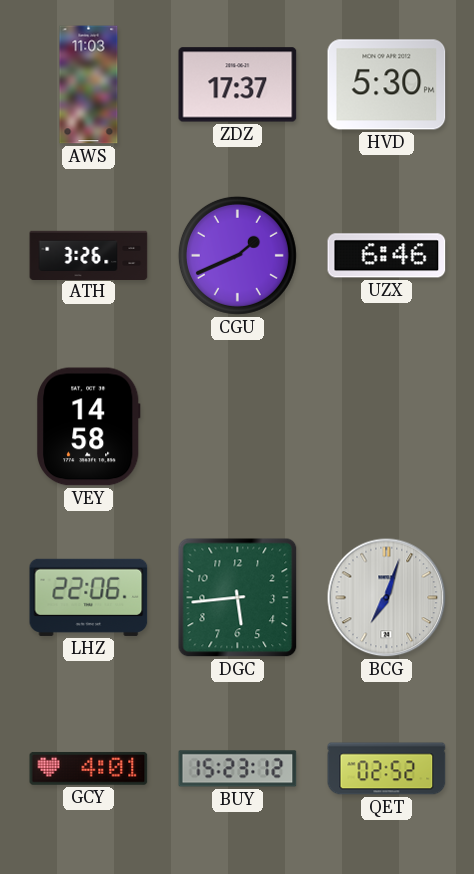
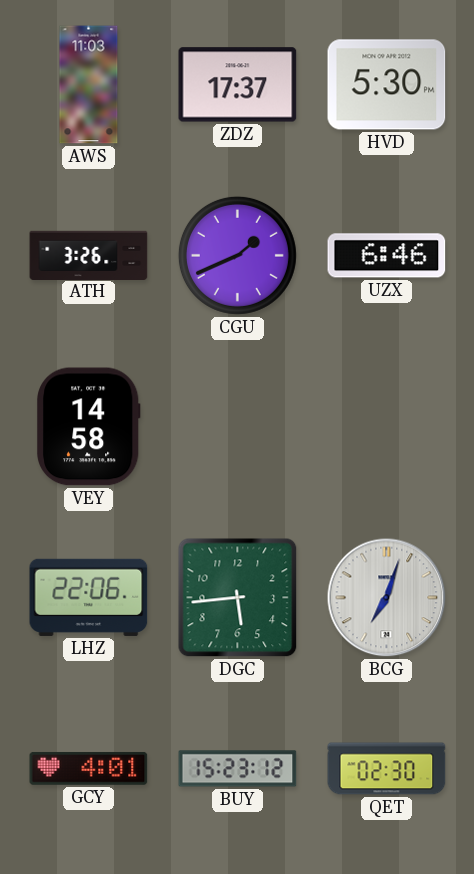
QET: 02:52 -> 02:30 (387, 769)
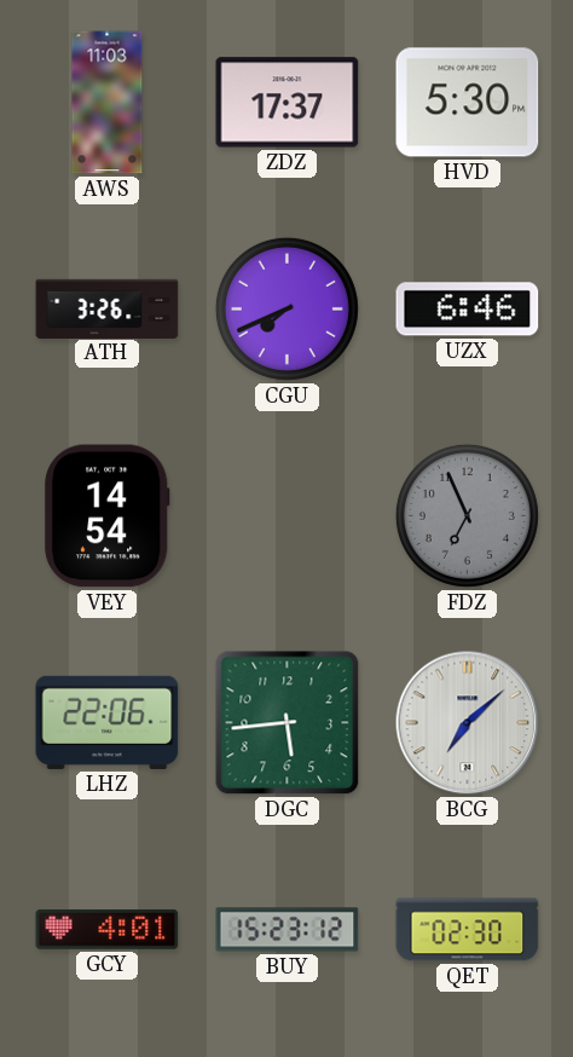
CGU: 1:41 -> 7:41 (286, 308)
VEY: 14:58 -> 14:54 (108, 516)
FDZ: none -> 6:56 (467, 515)
BCG: 7:03 -> 7:08 (468, 723)
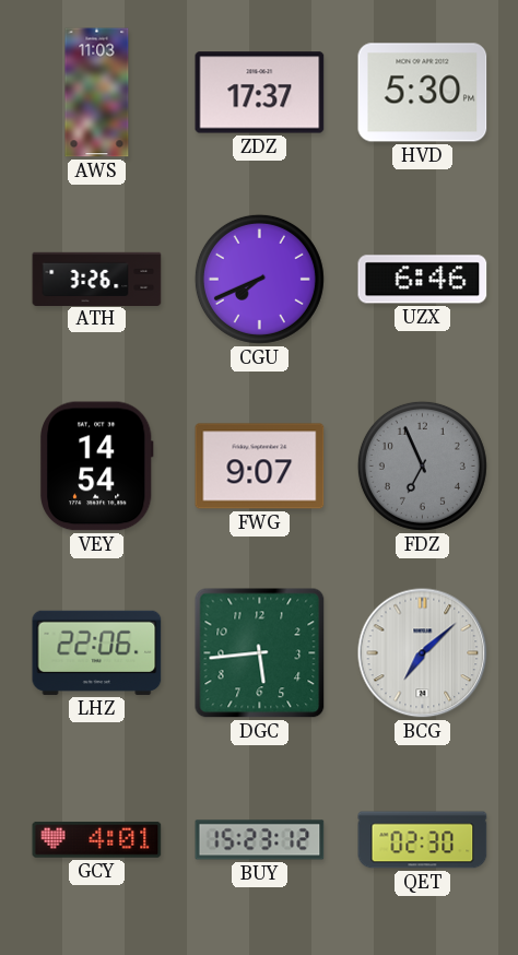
FWG: none -> 9:07 (260, 467)
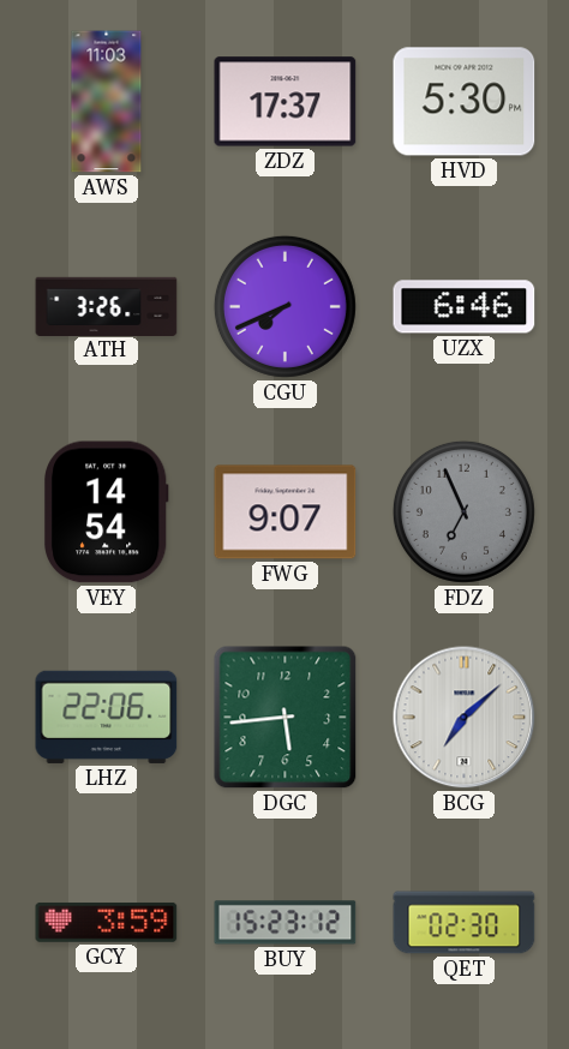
GCY: 4:01 -> 3:59 (107, 922)
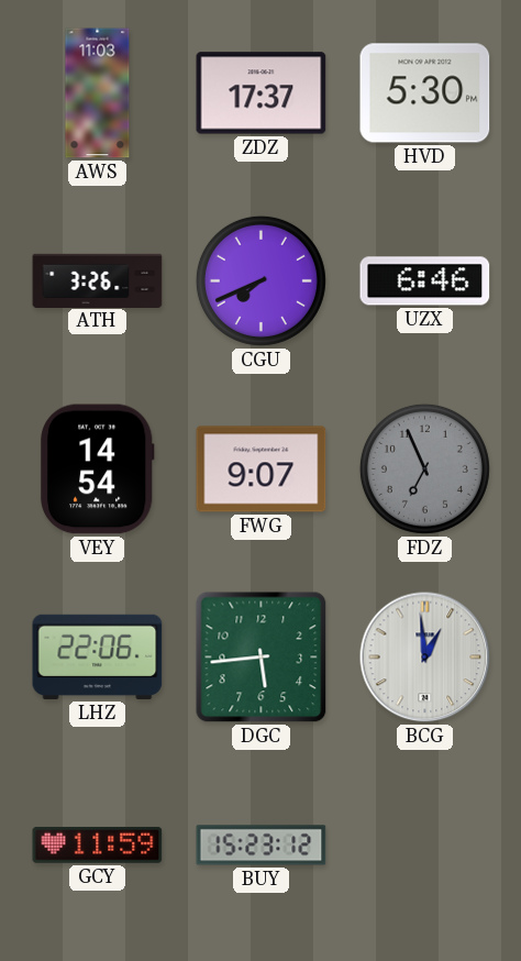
BCG: 7:08 -> 12:59 (425, 658)
GCY: 3:59 -> 11:59 (98, 844)
QET: 02:30 -> none (465, 923)
